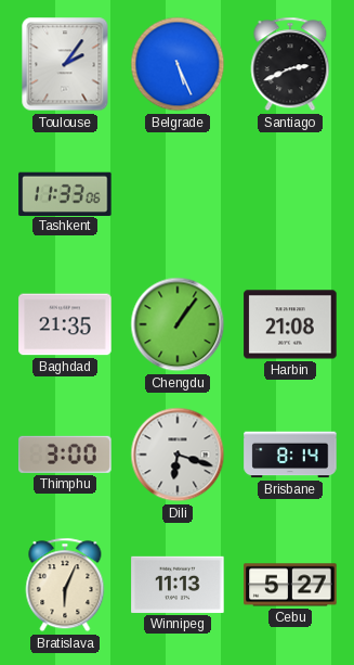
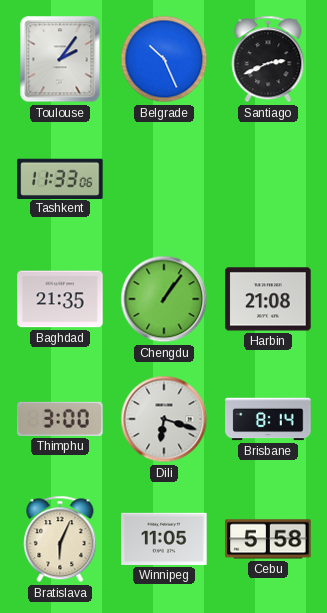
Belgrade: 5:26 -> 10:26 (164, 59)
Winnipeg: 11:13 -> 11:05 (164, 539)
Cebu: 5:27 -> 5:58 (268, 539)
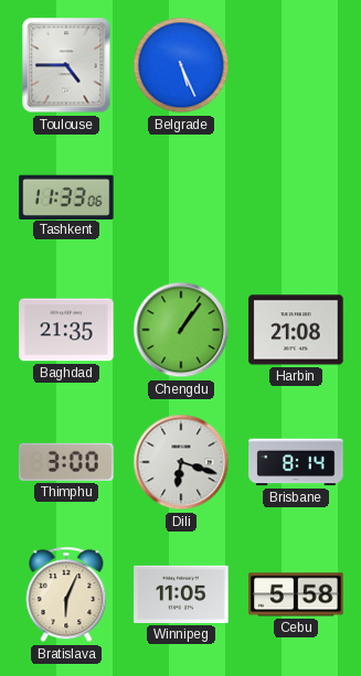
Toulouse: 2:06 -> 4:45 (66, 65)
Belgrade: 10:26 -> 5:26 (181, 65)
Santiago: 2:41 -> none (268, 59)
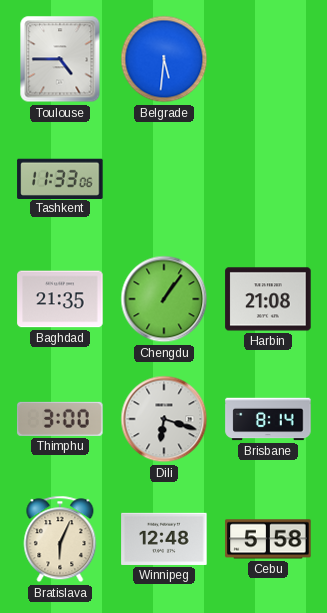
Belgrade: 5:26 -> 5:31 (164, 59)
Winnipeg: 11:05 -> 12:48 (164, 539)
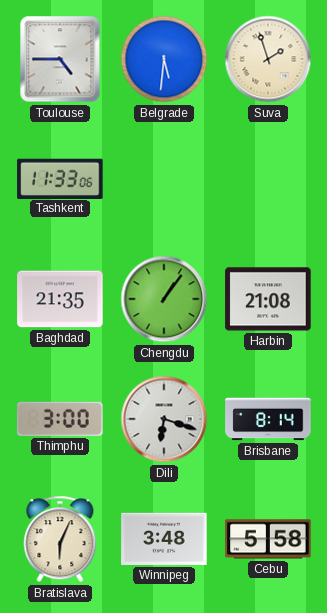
Suva: none -> 1:57 (268, 59)
Winnipeg: 12:48 -> 3:48 (164, 539)
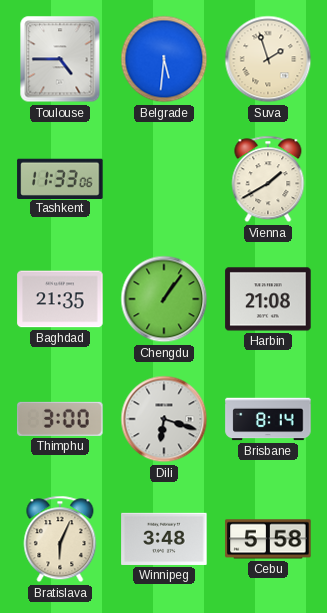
Vienna: none -> 1:40 (268, 179)
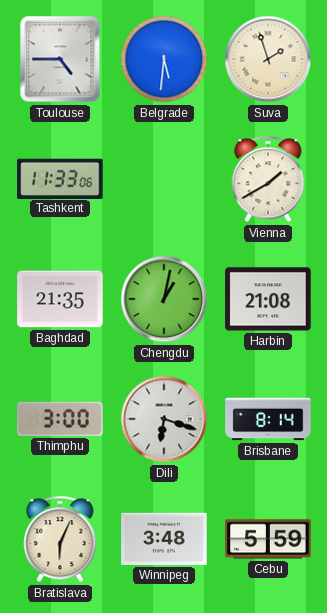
Chengdu: 1:06 -> 1:02 (164, 299)
Cebu: 5:58 -> 5:59 (268, 539)
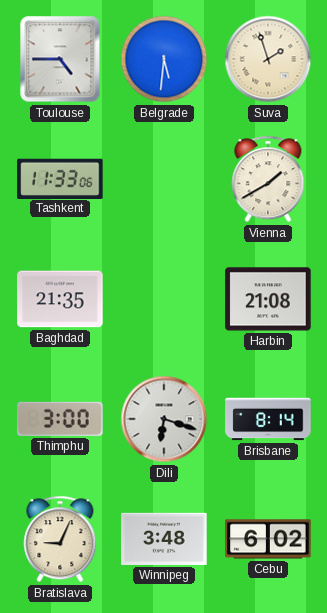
Chengdu: 1:02 -> none (164, 299)
Bratislava: 6:04 -> 9:04 (60, 539)
Cebu: 5:59 -> 6:02 (268, 539)
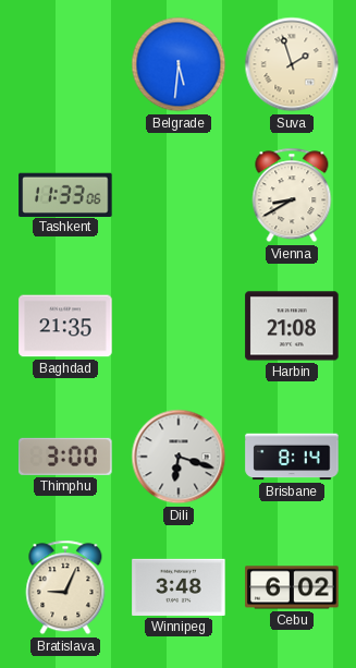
Toulouse: 4:45 -> none (60, 59)
Vienna: 1:40 -> 8:40 (292, 195)
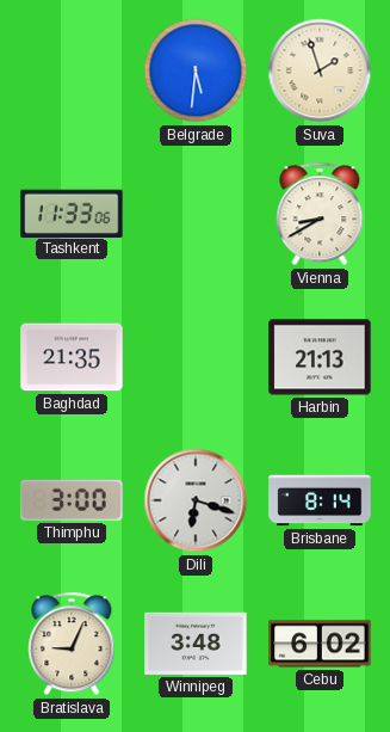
Harbin: 21:08 -> 21:13 (320, 357)
